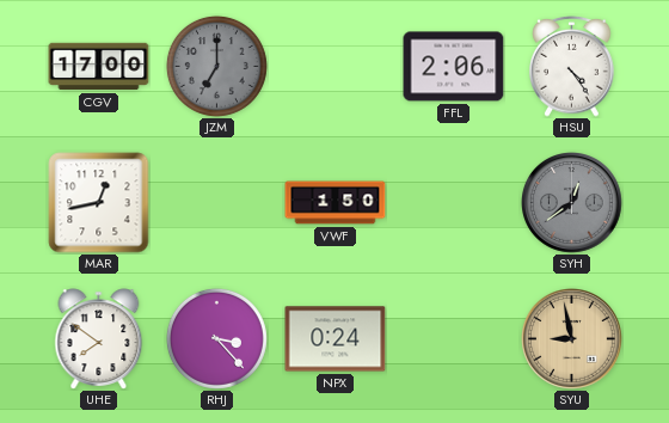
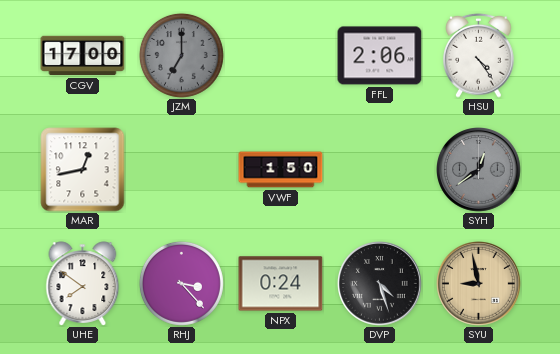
DVP: none -> 4:27 (380, 284)
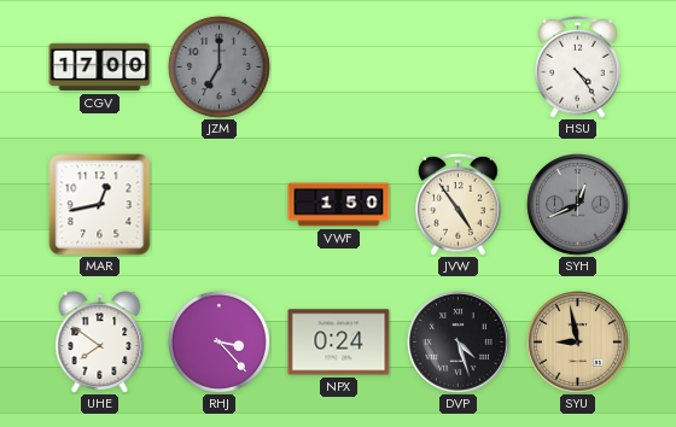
FFL: 2:06 -> none (380, 56)
JVW: none -> 4:54 (459, 204)
SYH: 12:39 -> 12:41 (578, 205)
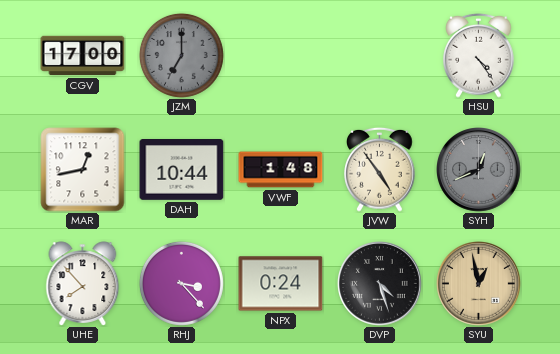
DAH: none -> 10:44 (182, 170)
VWF: 1:50 -> 1:48 (281, 170)
UHE: 7:51 -> 7:53 (83, 284)
SYU: 8:58 -> 12:58 (479, 284)
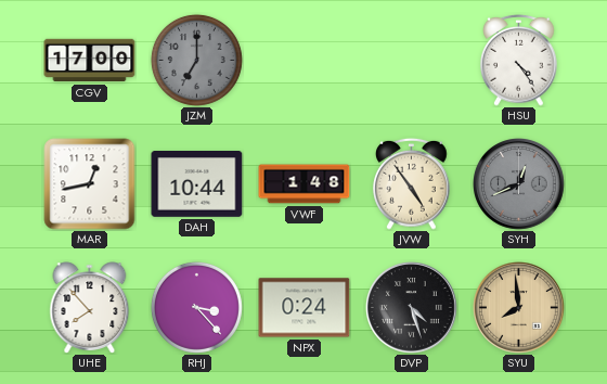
SYU: 12:58 -> 7:59 (519, 308)
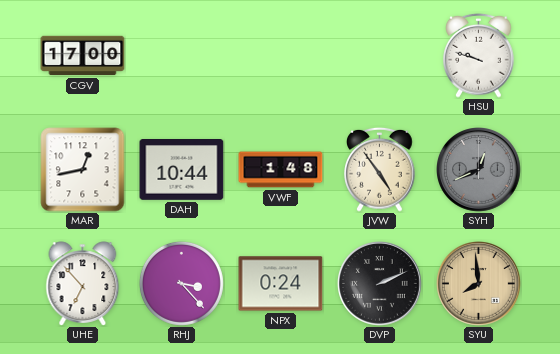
JZM: 7:00 -> none (196, 60)
HSU: 4:24 -> 9:48 (479, 55)
UHE: 7:53 -> 6:53 (83, 284)
DVP: 4:27 -> 2:11 (380, 284)
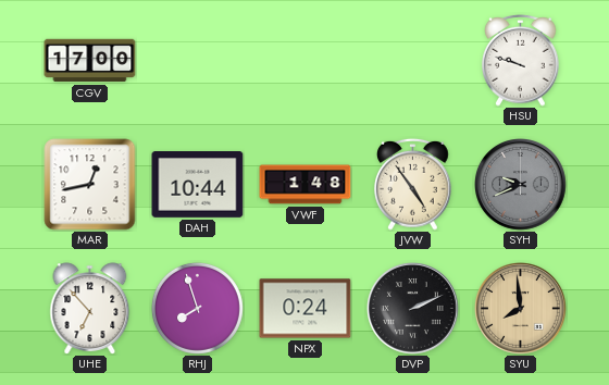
SYH: 12:41 -> 9:41 (521, 185)
RHJ: 3:23 -> 7:57 (197, 308)
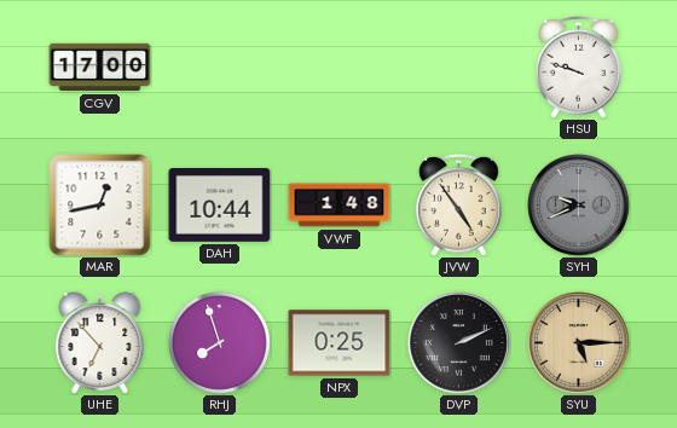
NPX: 0:24 -> 0:25 (340, 343)
SYU: 7:59 -> 5:15 (579, 343)
